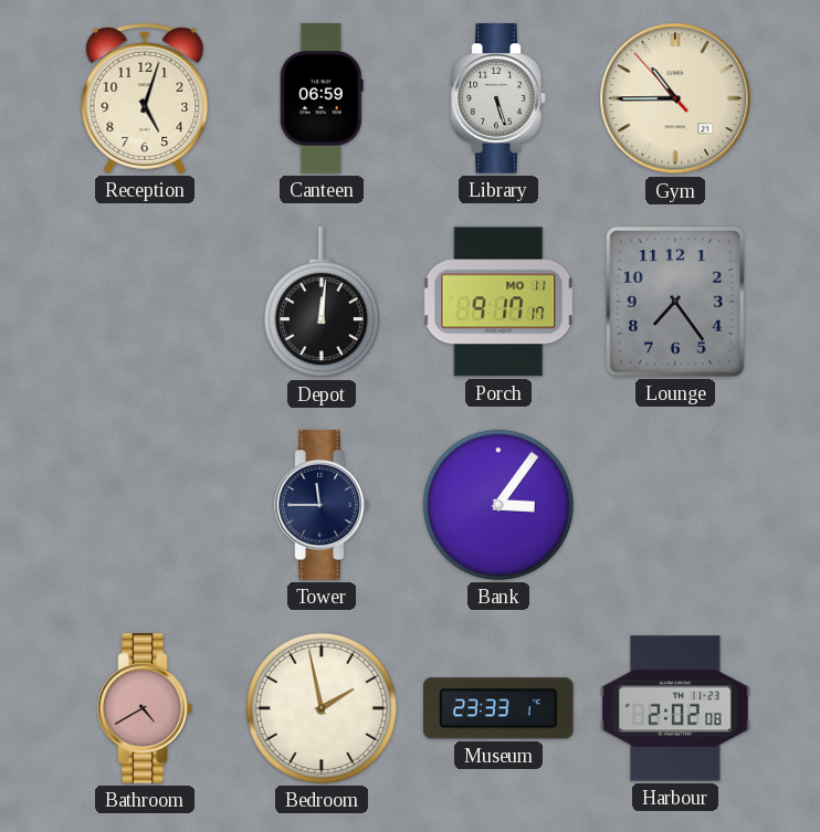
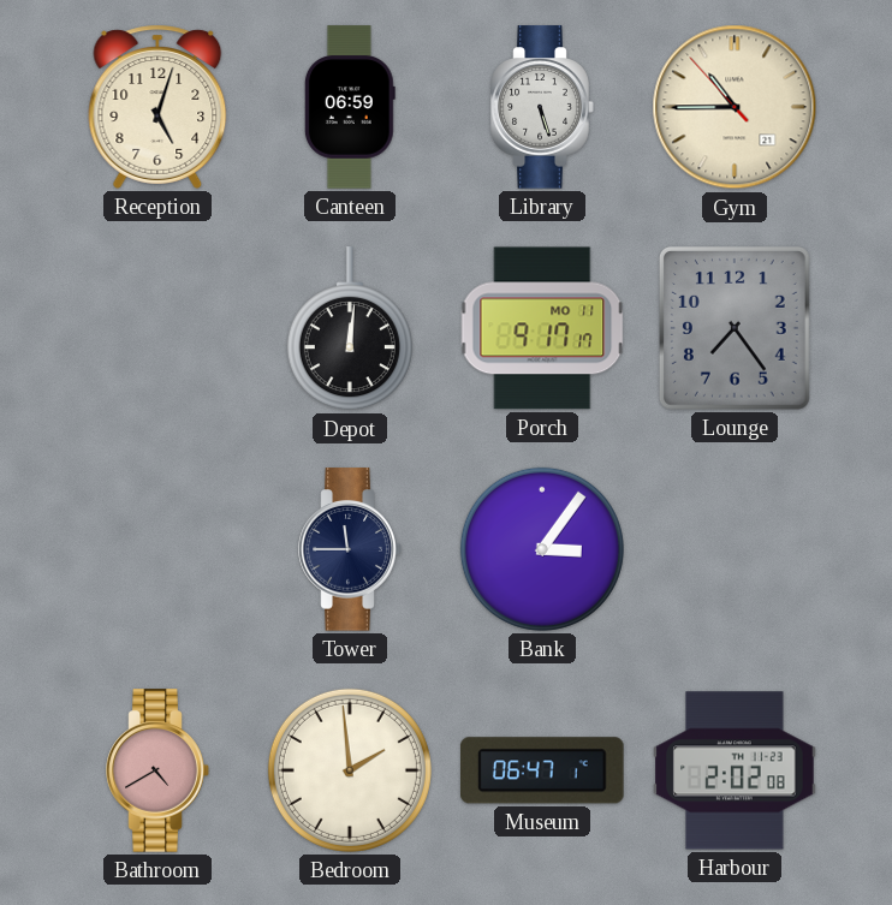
Bedroom: 1:58 -> 1:59 (350, 770)
Museum: 23:33 -> 06:47 (543, 770)
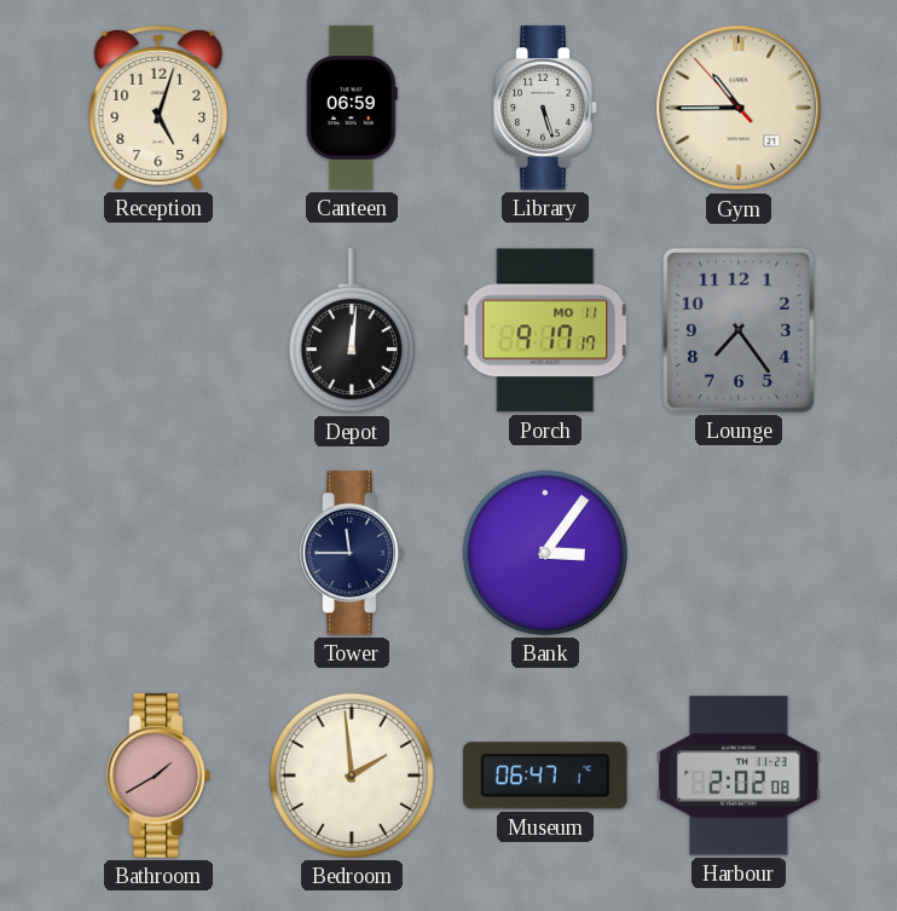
Bathroom: 4:40 -> 1:40 (158, 775)
